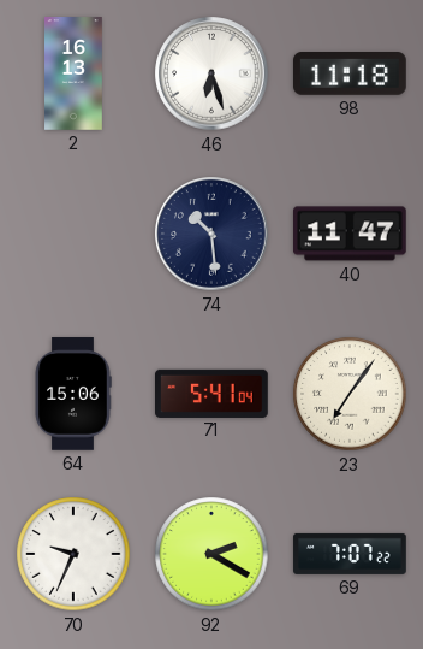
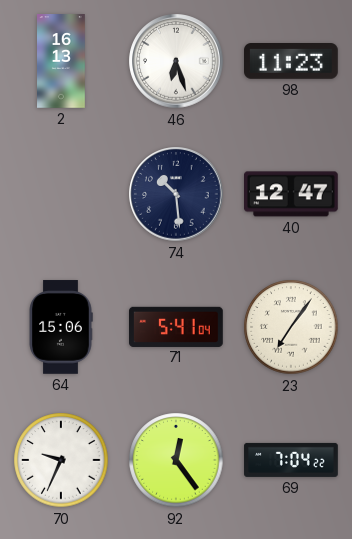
98: 11:18 -> 11:23 (292, 62)
40: 11:47 -> 12:47 (292, 194)
92: 2:20 -> 12:24 (176, 460)
69: 7:07 -> 7:04 (291, 460)
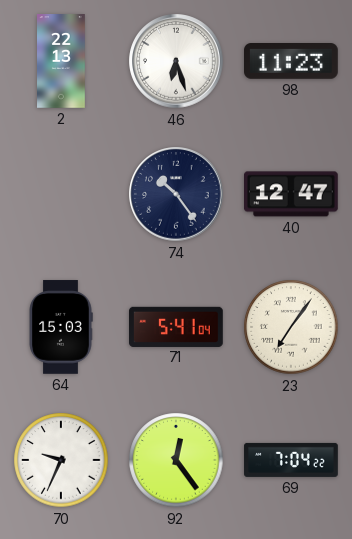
2: 16:13 -> 22:13 (62, 61)
74: 10:29 -> 10:24 (176, 194)
64: 15:06 -> 15:03 (61, 327)
